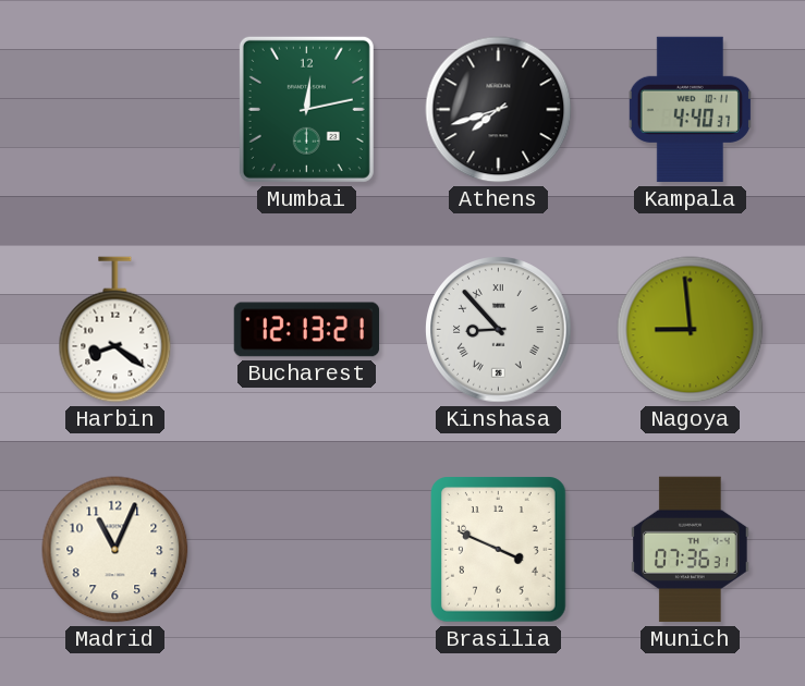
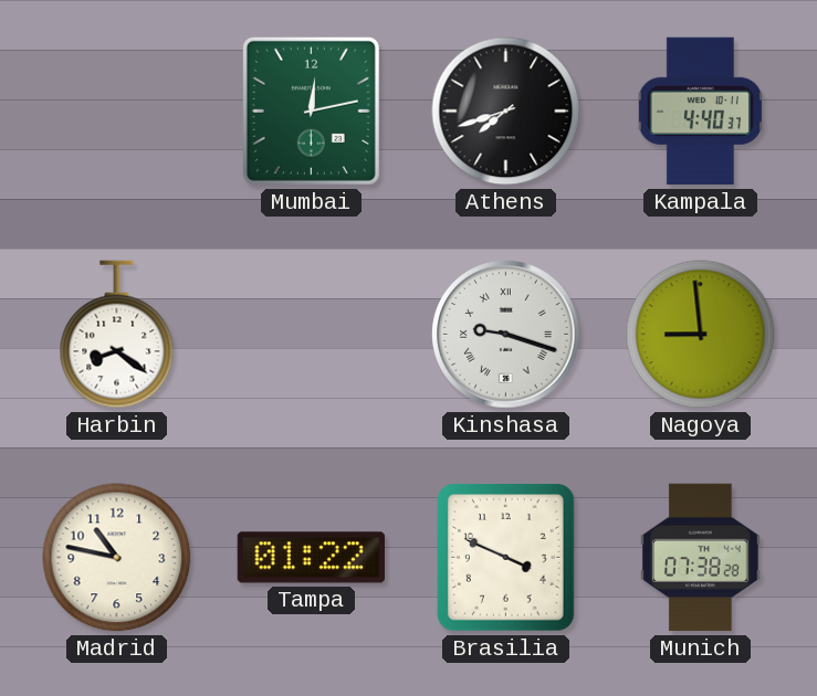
Bucharest: 12:13 -> none (307, 330)
Kinshasa: 8:53 -> 9:18 (506, 335)
Madrid: 11:04 -> 10:47 (117, 558)
Tampa: none -> 01:22 (311, 558)
Munich: 07:36 -> 07:38 (701, 558)
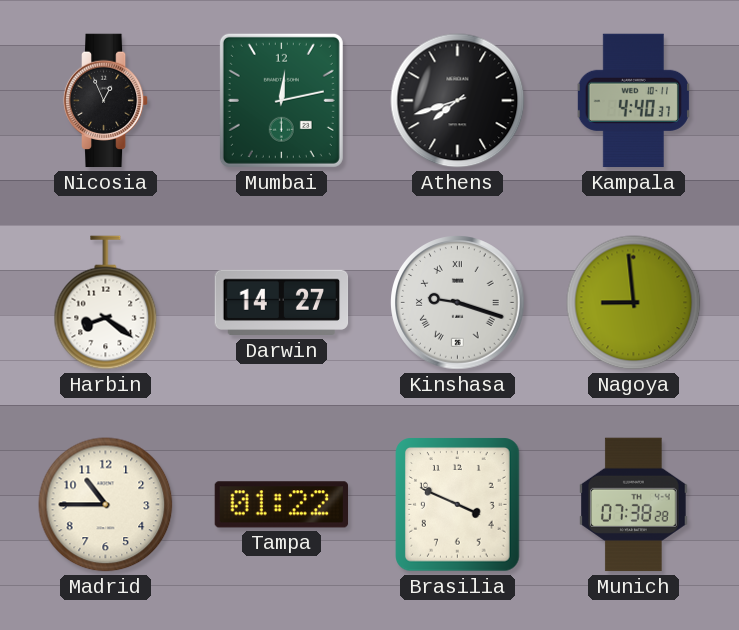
Nicosia: none -> 12:56 (106, 101)
Darwin: none -> 14:27 (282, 303)
Madrid: 10:47 -> 10:45 (106, 505)
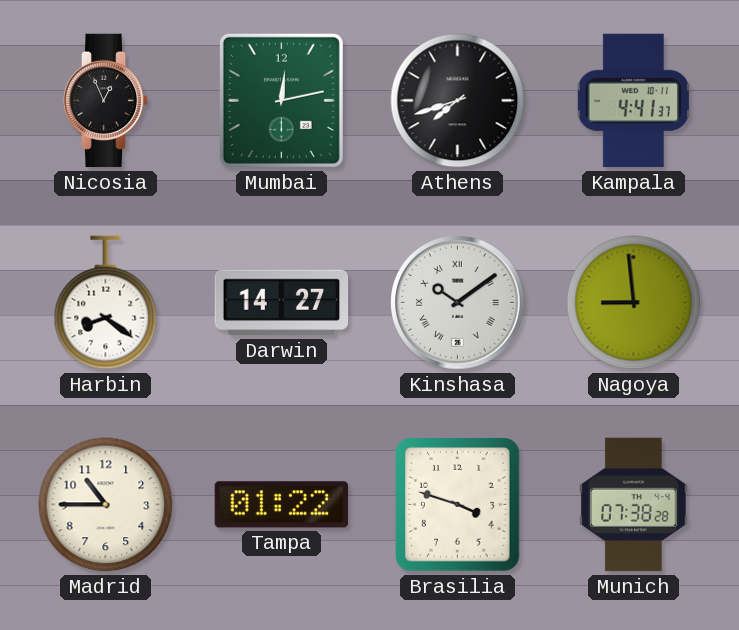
Kampala: 4:40 -> 4:41 (633, 101)
Kinshasa: 9:18 -> 10:09 (458, 303)
Brasilia: 3:49 -> 3:48 (458, 505)
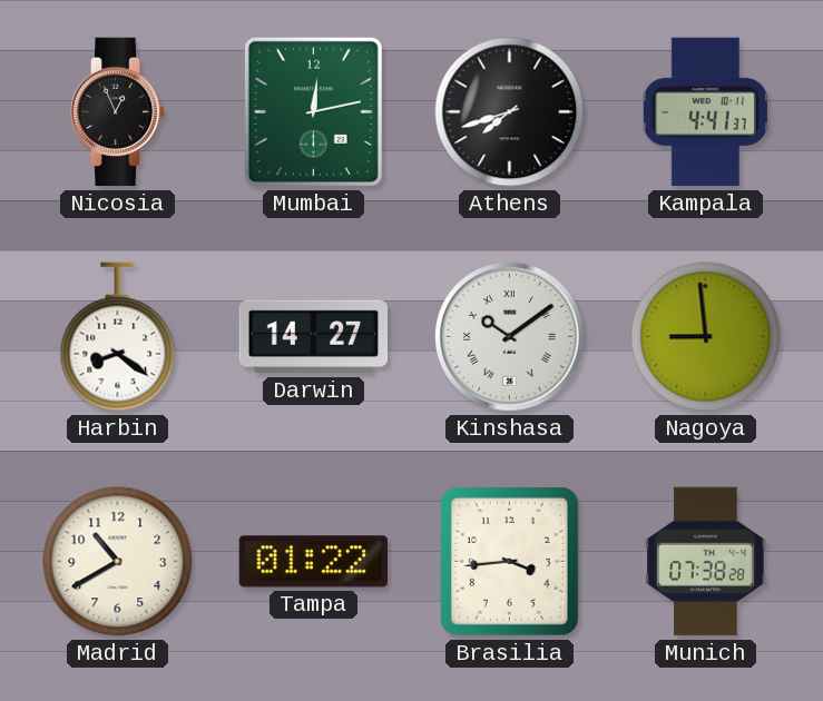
Madrid: 10:45 -> 10:40 (118, 562)
Brasilia: 3:48 -> 3:44 (510, 562)
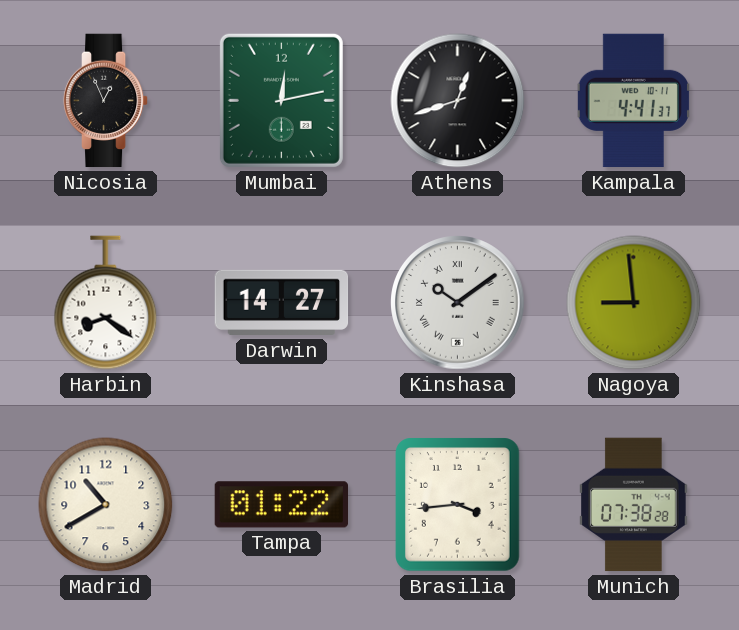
Athens: 7:42 -> 12:42 (458, 101)
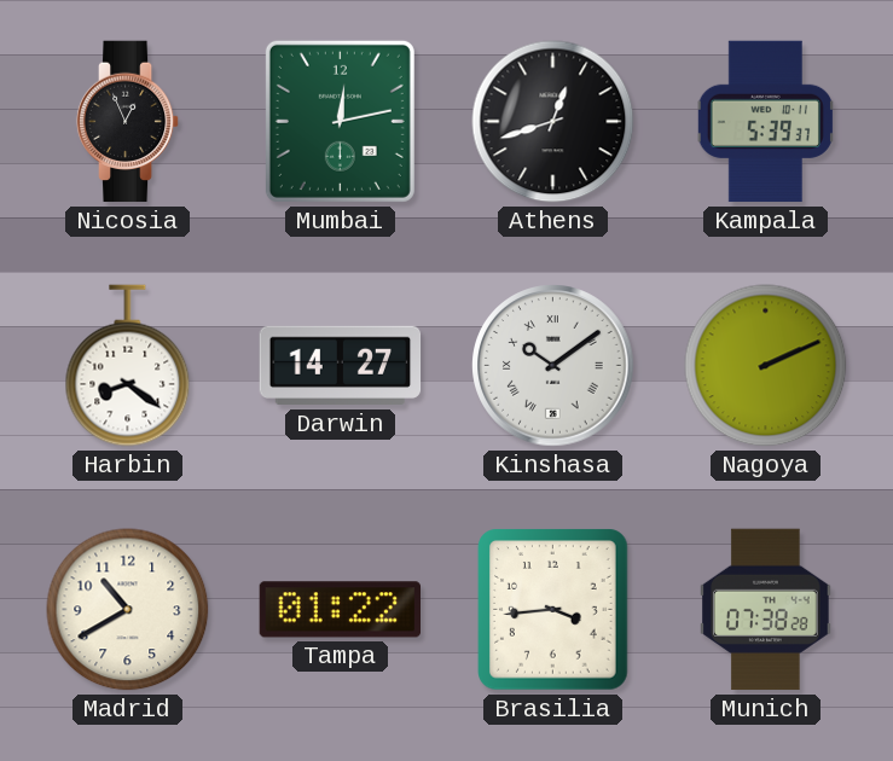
Kampala: 4:41 -> 5:39 (765, 122)
Nagoya: 8:59 -> 2:11 (766, 366)
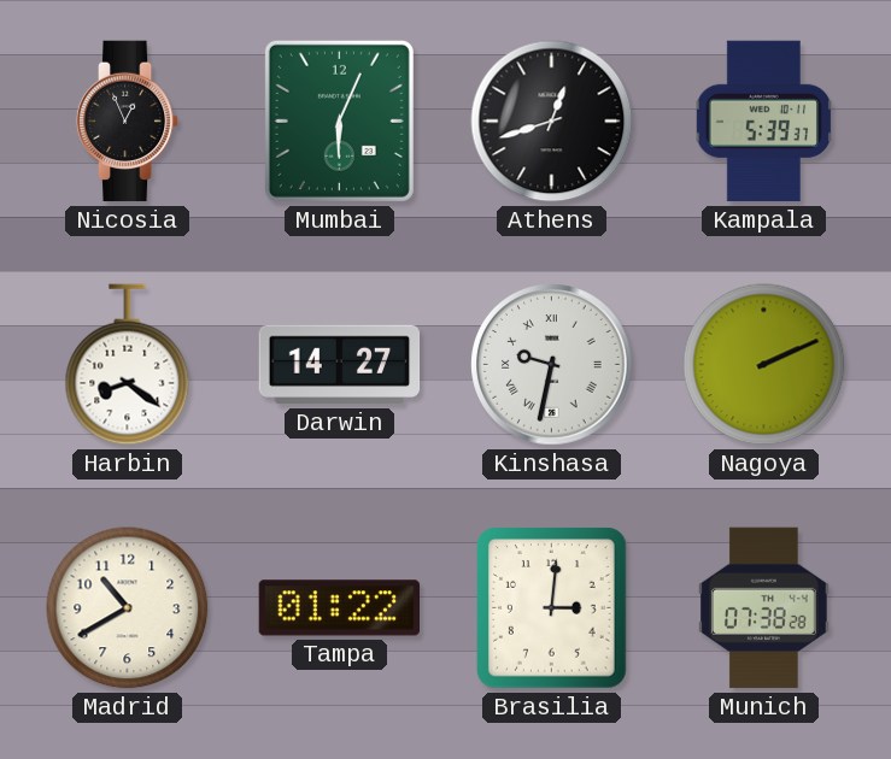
Mumbai: 12:13 -> 6:04 (339, 120)
Kinshasa: 10:09 -> 9:32 (552, 365)
Brasilia: 3:44 -> 3:01 (552, 608)
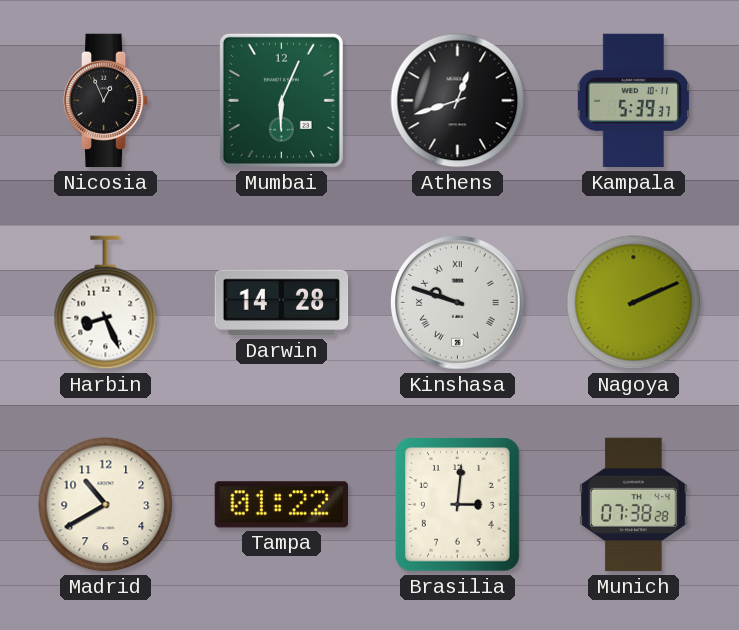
Harbin: 8:21 -> 8:26 (106, 303)
Darwin: 14:27 -> 14:28 (282, 303)
Kinshasa: 9:32 -> 9:48 (458, 303)
